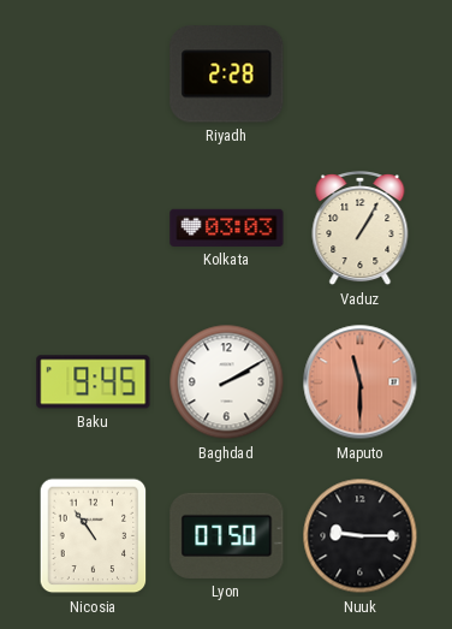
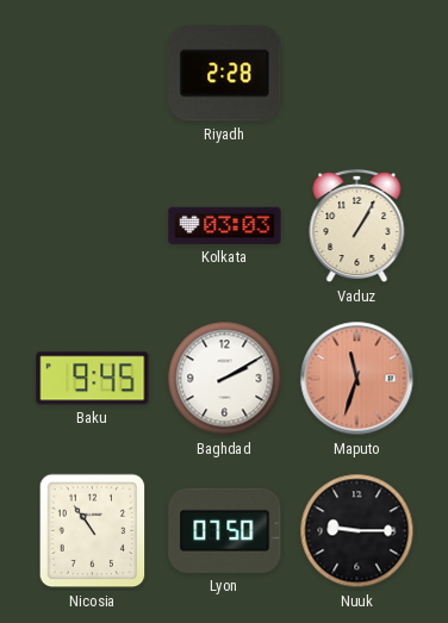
Maputo: 11:30 -> 11:33 (357, 379)
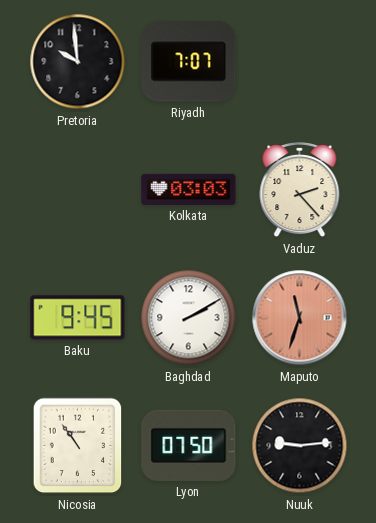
Pretoria: none -> 9:59 (78, 62)
Riyadh: 2:28 -> 7:07 (189, 62)
Vaduz: 1:05 -> 2:23 (300, 191)
Nuuk: 9:15 -> 9:14 (300, 446)
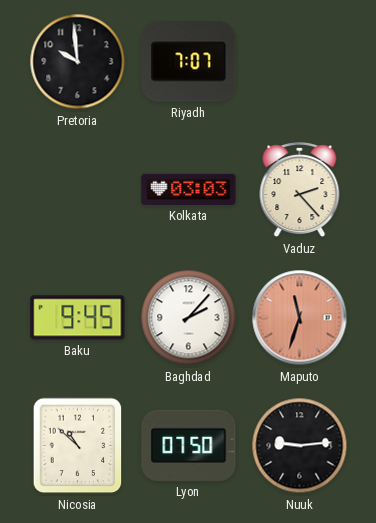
Baghdad: 2:10 -> 2:07 (189, 318)
Nicosia: 10:54 -> 10:52 (78, 446)
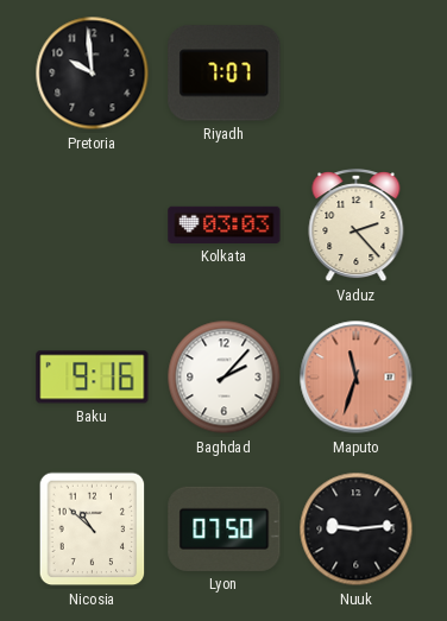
Baku: 9:45 -> 9:16 (93, 378)
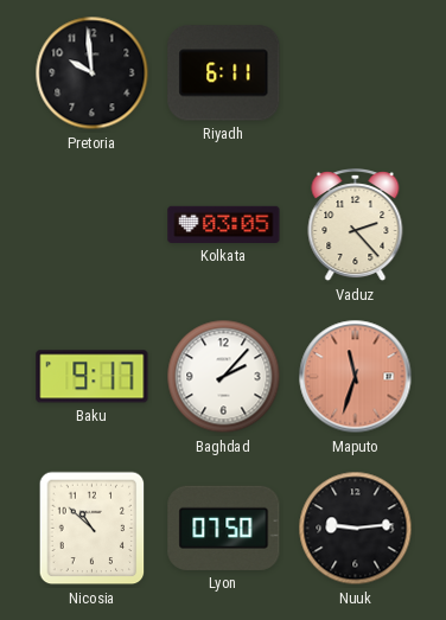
Riyadh: 7:07 -> 6:11 (224, 73)
Kolkata: 03:03 -> 03:05 (224, 224)
Baku: 9:16 -> 9:17 (93, 377)
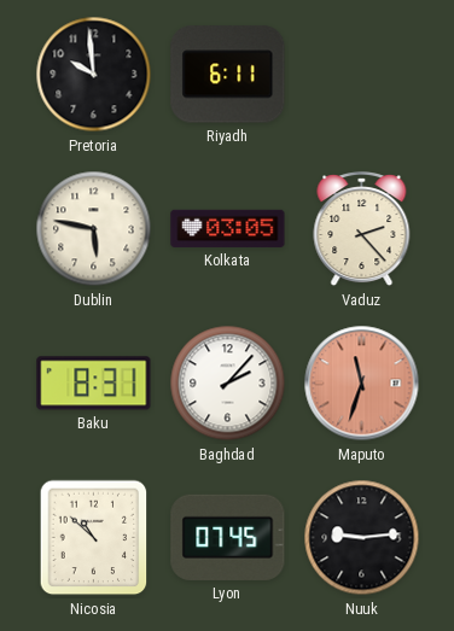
Dublin: none -> 5:47 (94, 229)
Baku: 9:17 -> 8:31 (94, 384)
Lyon: 07:50 -> 07:45 (228, 537)
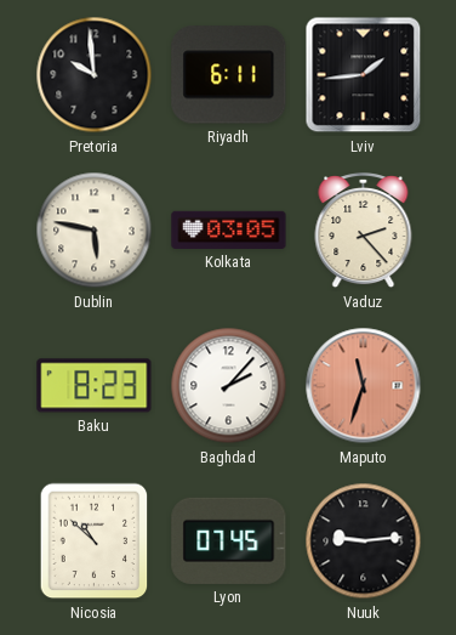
Lviv: none -> 1:44 (364, 75)
Baku: 8:31 -> 8:23 (95, 386)
